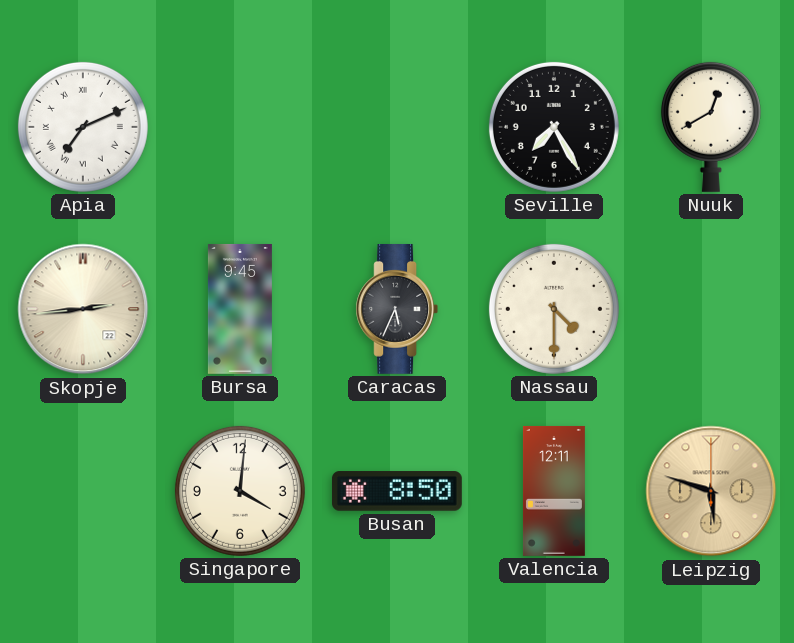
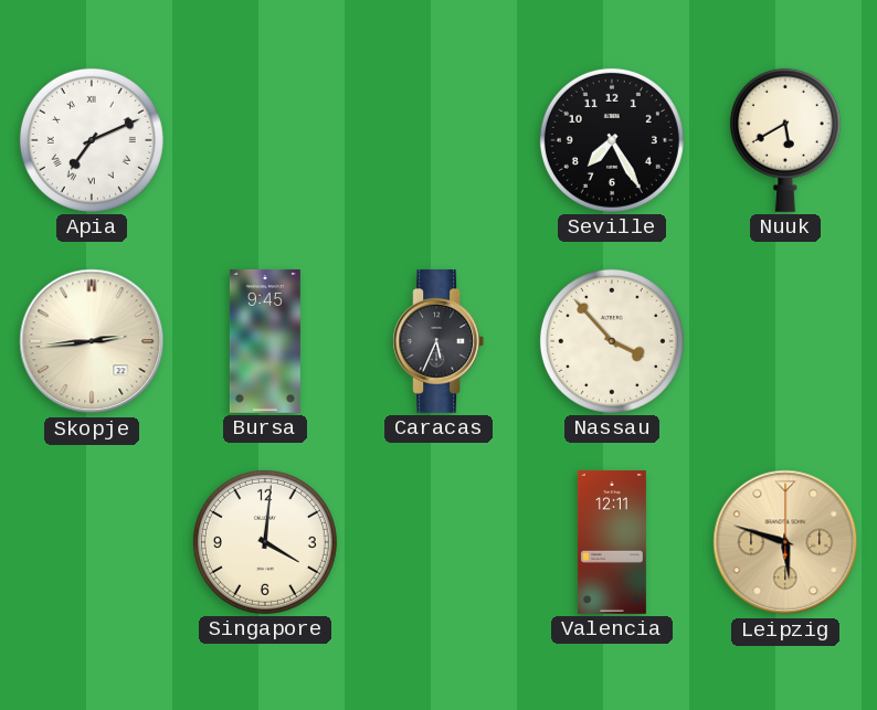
Nuuk: 12:40 -> 5:40 (785, 140)
Nassau: 4:30 -> 3:53 (612, 341)
Busan: 8:50 -> none (397, 491)
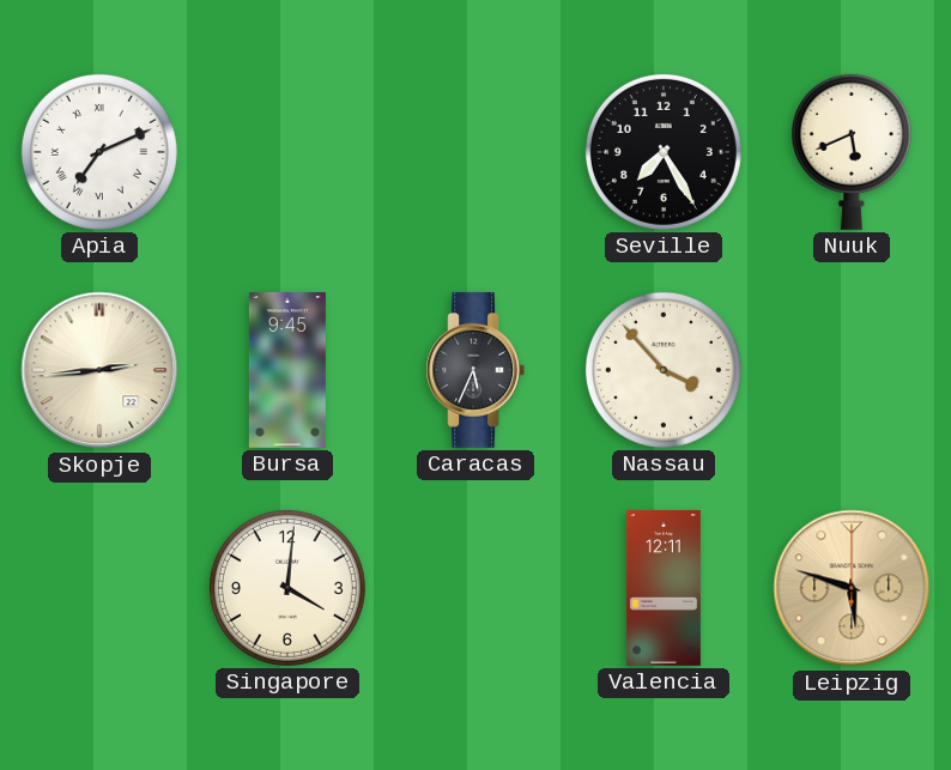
Nuuk: 5:40 -> 5:41 (852, 152)
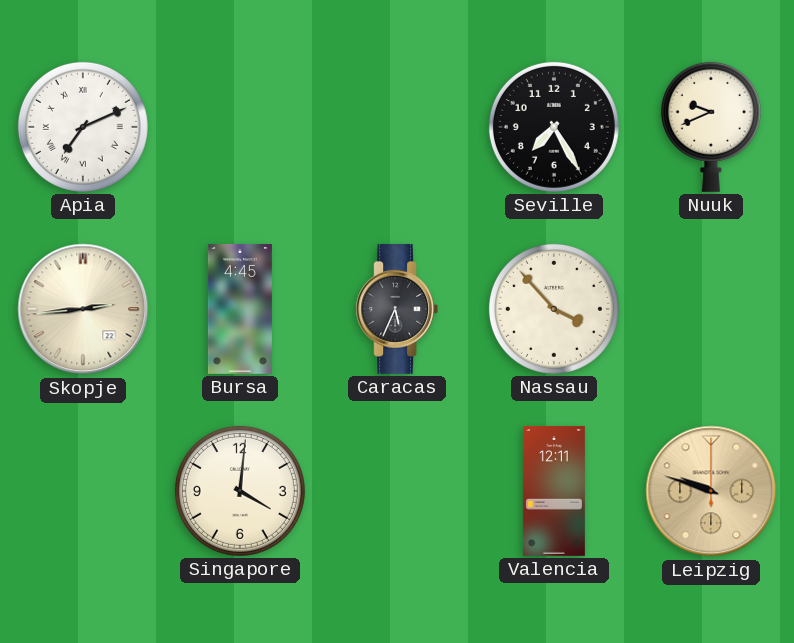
Nuuk: 5:41 -> 9:41 (711, 127)
Bursa: 9:45 -> 4:45 (240, 309)
Leipzig: 5:48 -> 9:48 (711, 491)
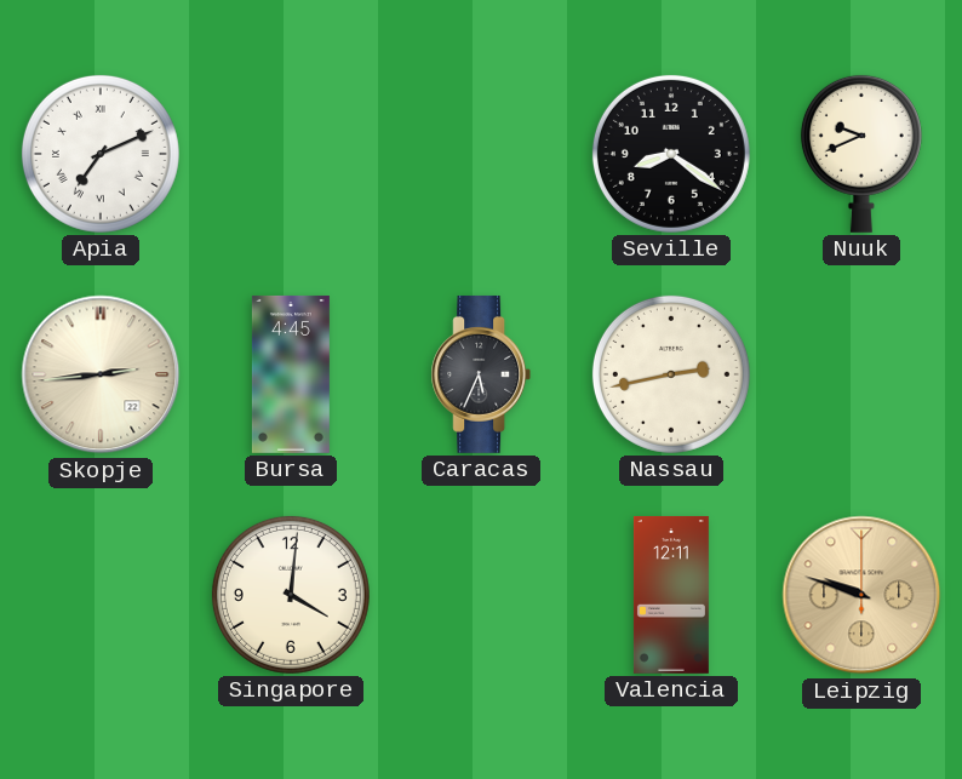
Seville: 7:25 -> 8:21 (671, 154)
Nassau: 3:53 -> 2:43 (671, 374)
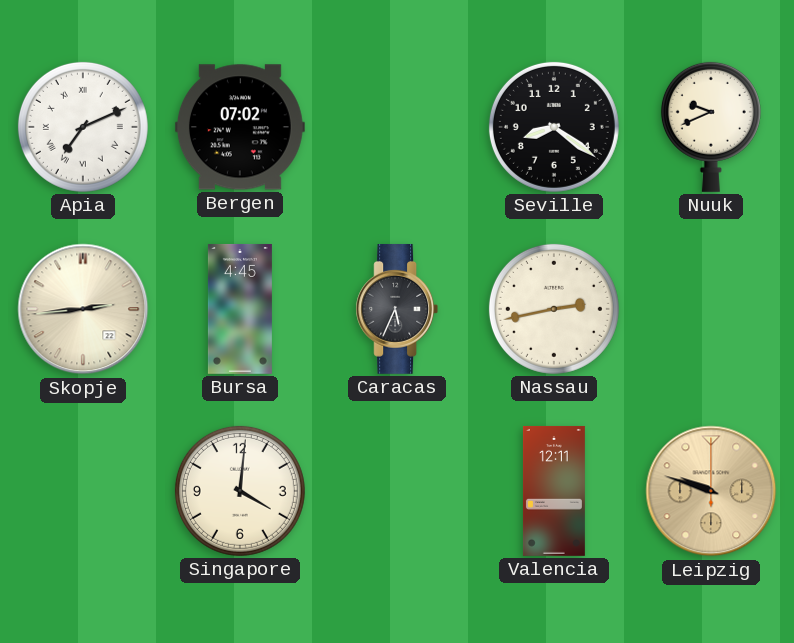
Bergen: none -> 07:02 (240, 127)
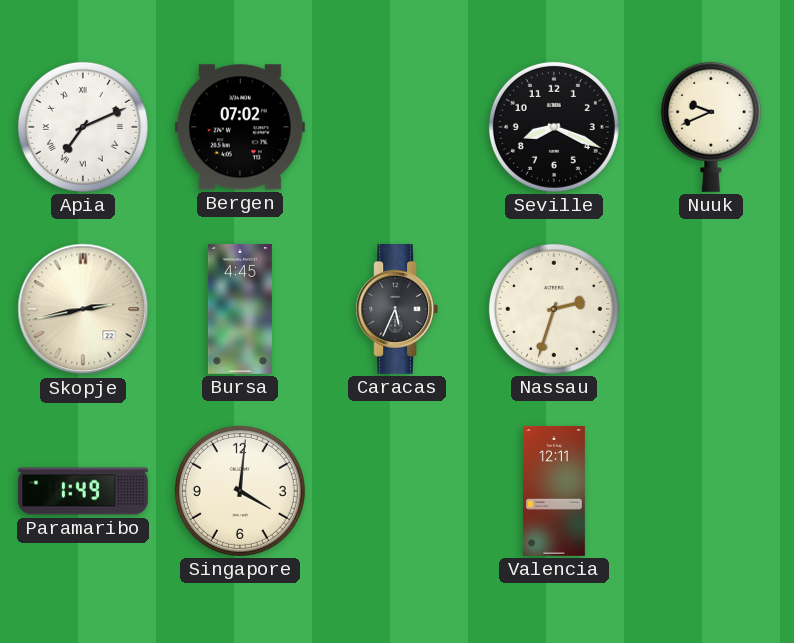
Seville: 8:21 -> 8:19 (554, 127)
Skopje: 2:44 -> 2:43 (83, 309)
Nassau: 2:43 -> 2:33 (554, 309)
Paramaribo: none -> 1:49 (84, 491)
Leipzig: 9:48 -> none (711, 491)
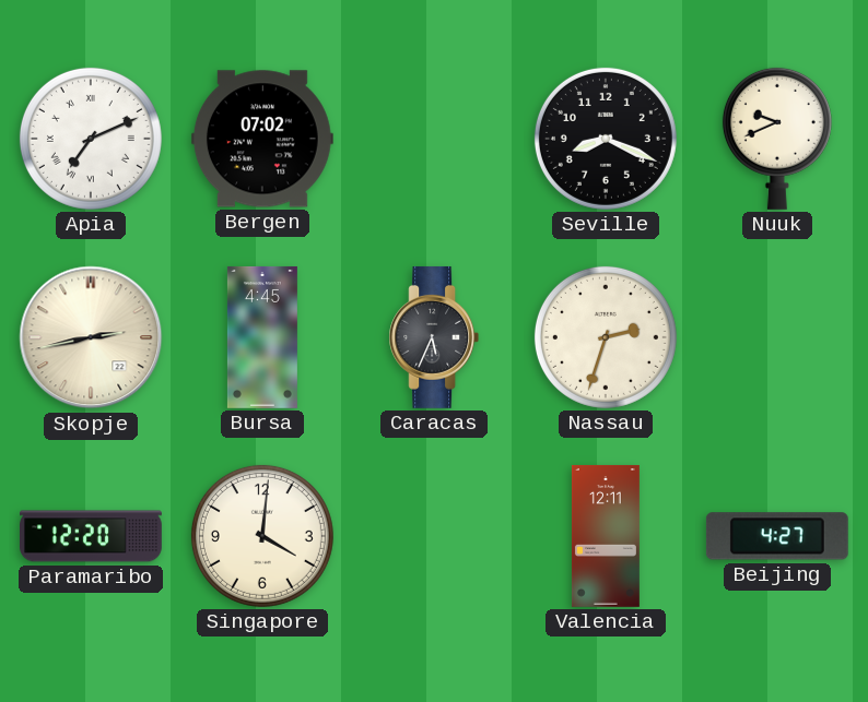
Paramaribo: 1:49 -> 12:20 (92, 536)
Beijing: none -> 4:27 (777, 536)
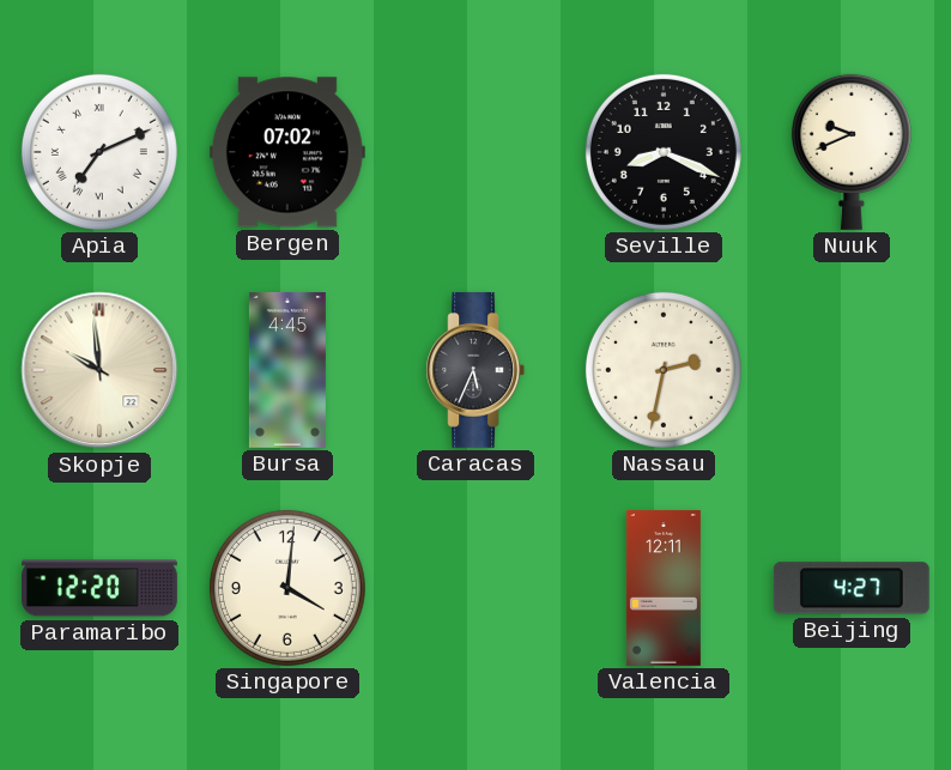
Skopje: 2:43 -> 9:59 (99, 370)
Nassau: 2:33 -> 2:32 (664, 370)
